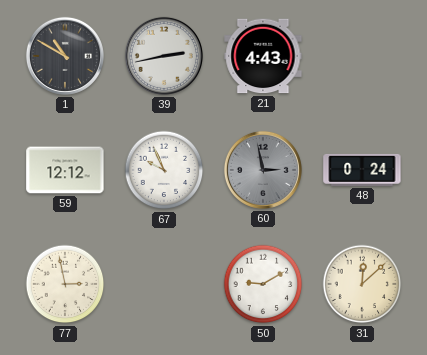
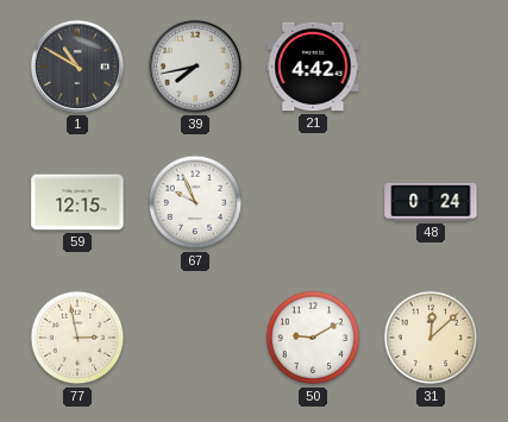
39: 2:43 -> 7:43 (195, 67)
21: 4:43 -> 4:42 (313, 67)
59: 12:12 -> 12:15 (77, 202)
60: 2:58 -> none (263, 170)
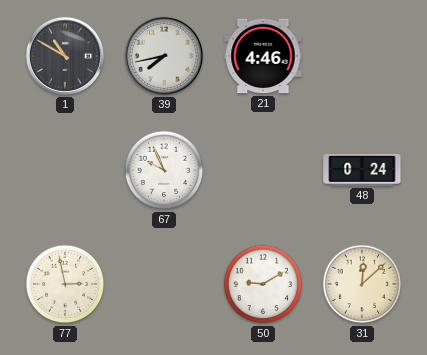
21: 4:42 -> 4:46 (263, 56)
59: 12:15 -> none (77, 202)
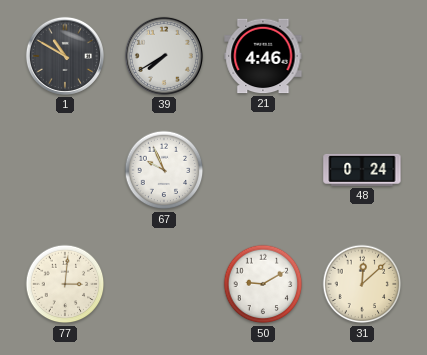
39: 7:43 -> 7:40 (164, 56)
77: 2:58 -> 3:01 (65, 284)
